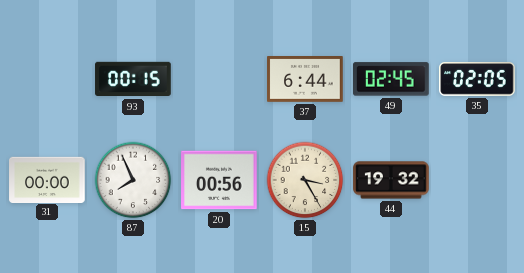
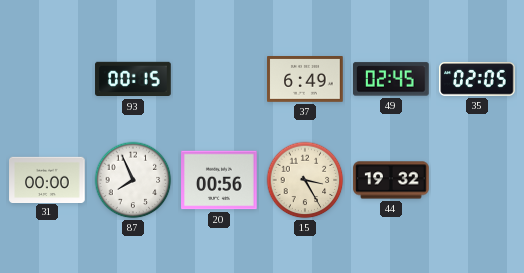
37: 6:44 -> 6:49 (305, 80)
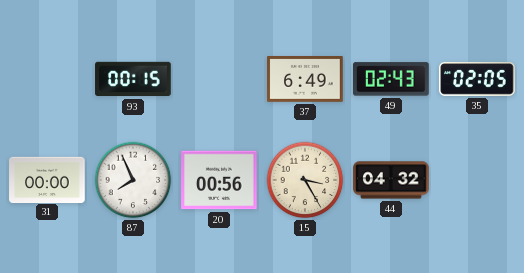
49: 02:45 -> 02:43 (392, 79)
44: 19:32 -> 04:32 (391, 180)
